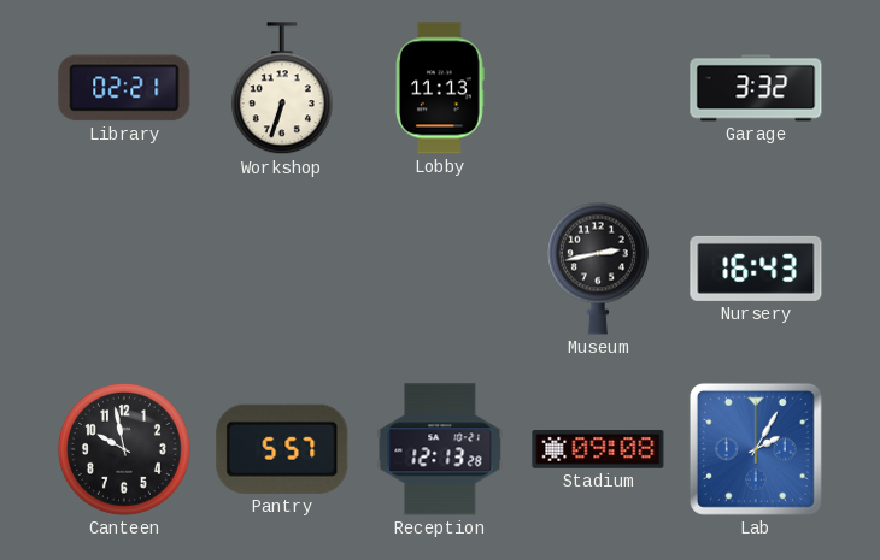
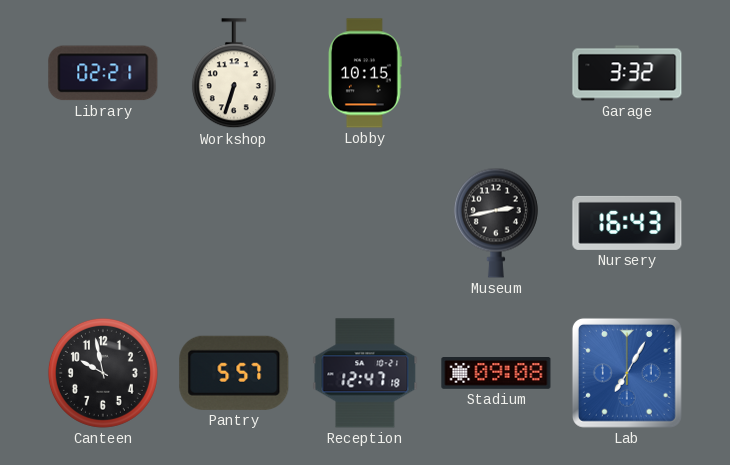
Lobby: 11:13 -> 10:15 (366, 73)
Reception: 12:13 -> 12:47 (365, 373)
Lab: 2:05 -> 7:05 (627, 373)
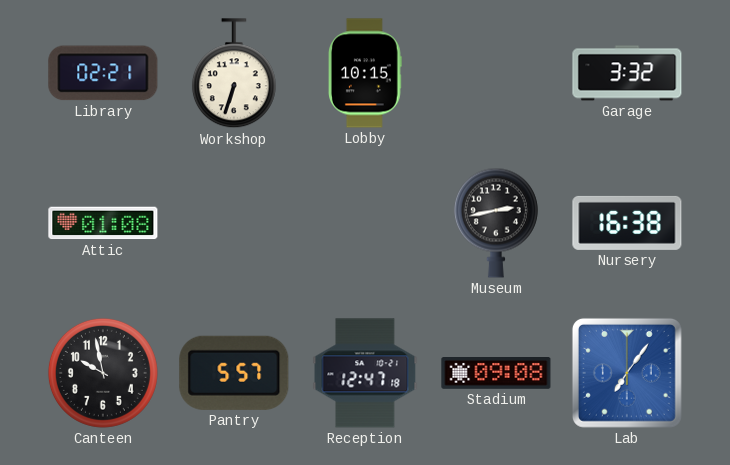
Attic: none -> 01:08 (103, 223)
Nursery: 16:43 -> 16:38 (627, 223)
Lab: 7:05 -> 7:06 (627, 373)
